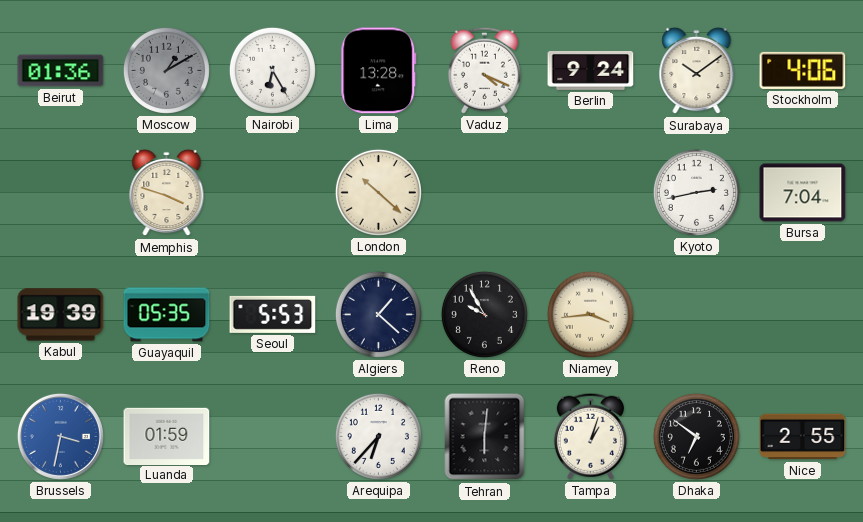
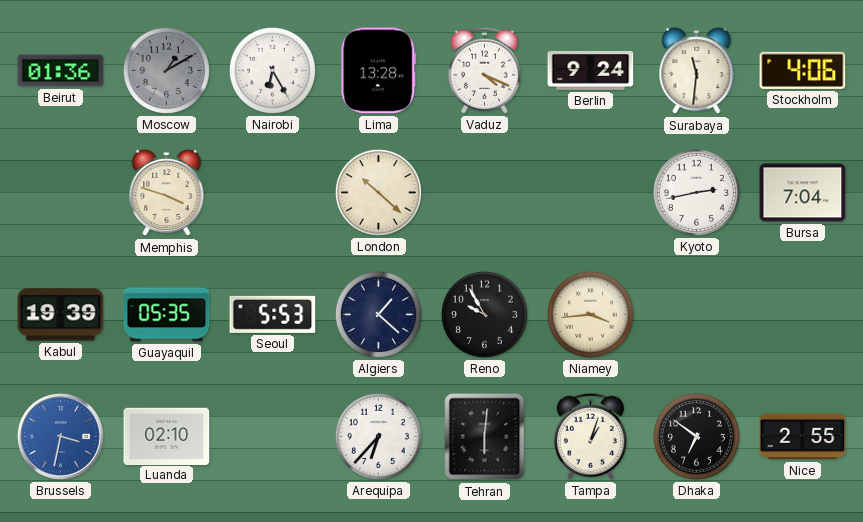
Surabaya: 10:09 -> 11:31 (697, 71)
Luanda: 01:59 -> 02:10 (167, 436)
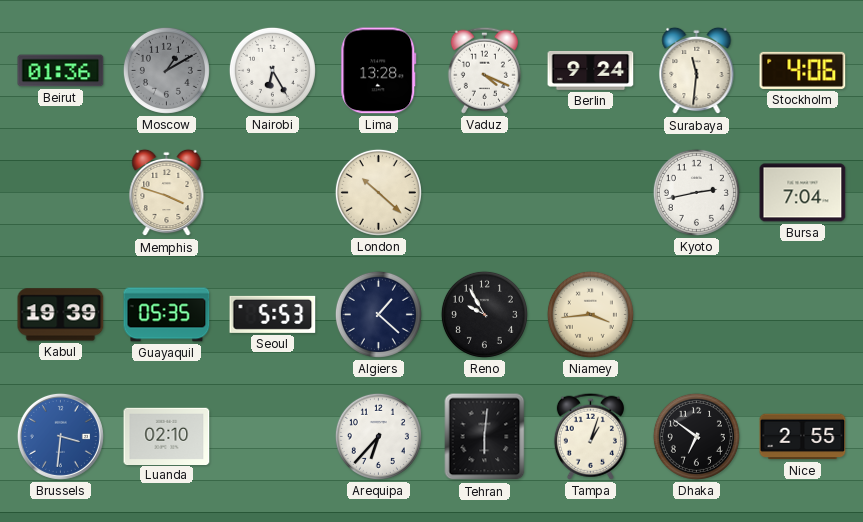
Brussels: 3:32 -> 3:31 (60, 436)
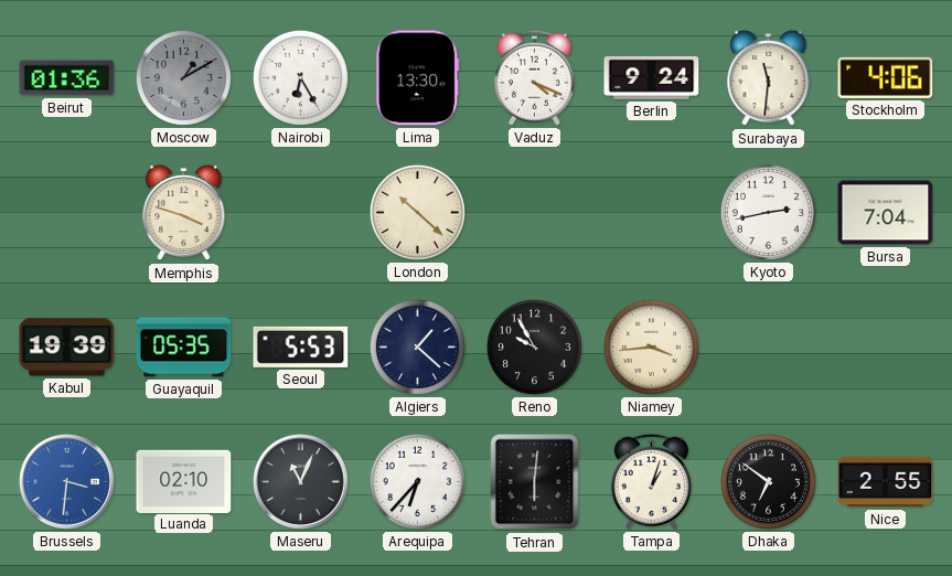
Lima: 13:28 -> 13:30 (418, 78)
Maseru: none -> 11:04 (300, 481)
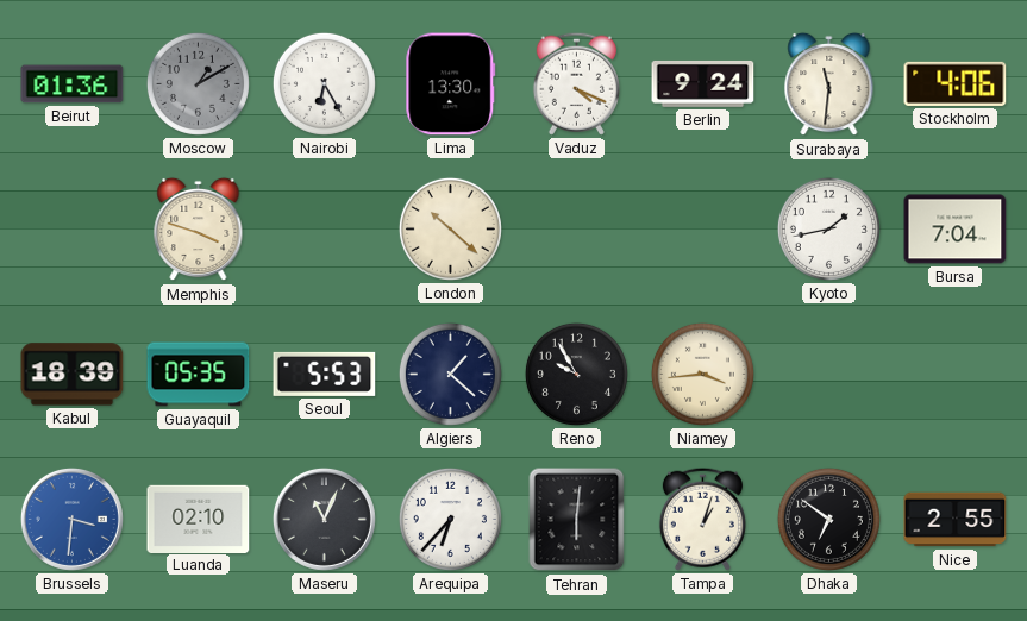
Kyoto: 2:43 -> 1:43 (828, 228)
Kabul: 19:39 -> 18:39 (73, 375)
